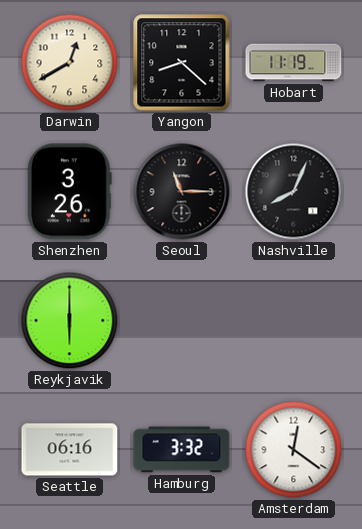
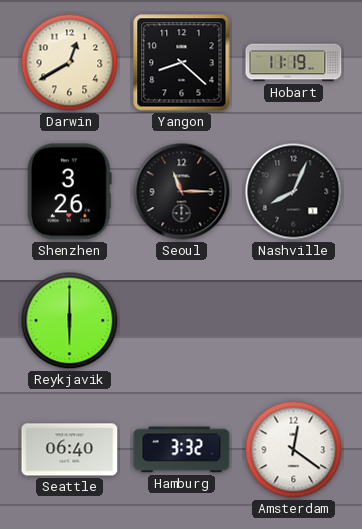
Seattle: 06:16 -> 06:40 (70, 450)
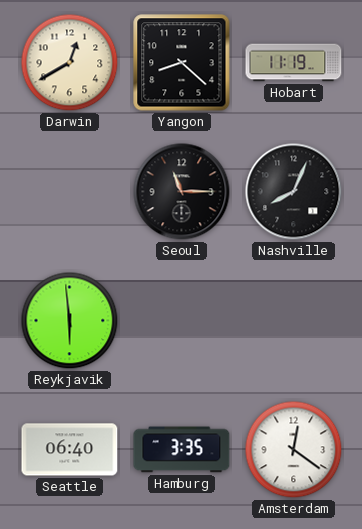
Shenzhen: 3:26 -> none (69, 192)
Reykjavik: 6:00 -> 5:59 (70, 321)
Hamburg: 3:32 -> 3:35 (182, 450)
